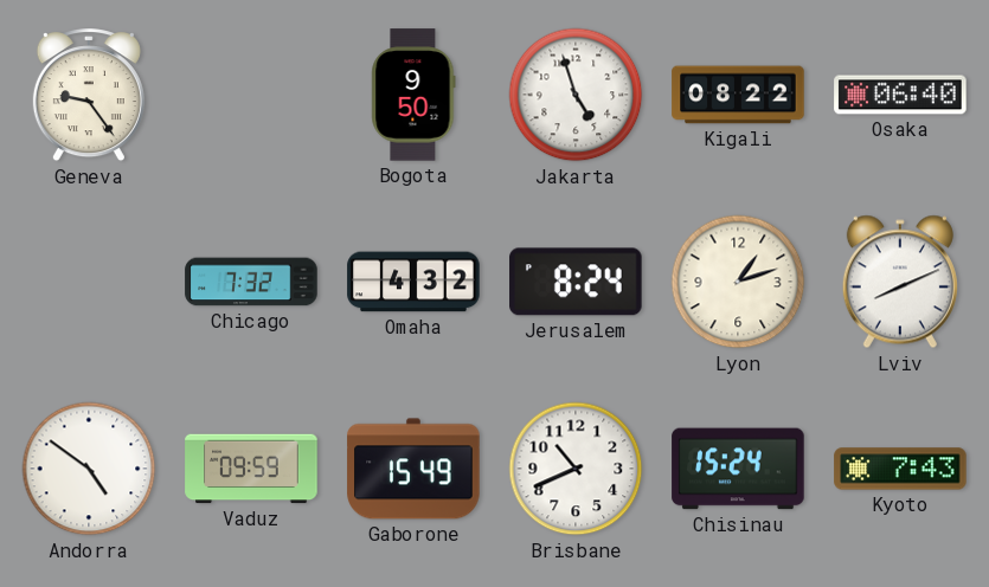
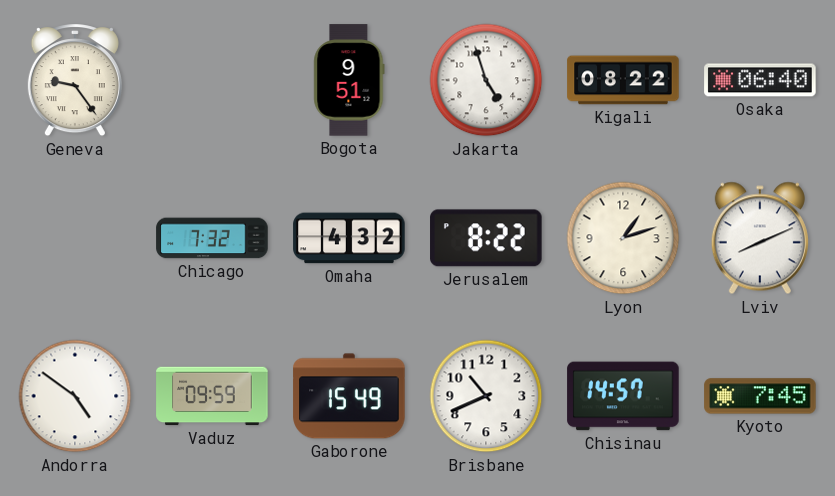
Bogota: 9:50 -> 9:51 (349, 80)
Jerusalem: 8:24 -> 8:22 (486, 238)
Chisinau: 15:24 -> 14:57 (623, 396)
Kyoto: 7:43 -> 7:45 (760, 396)
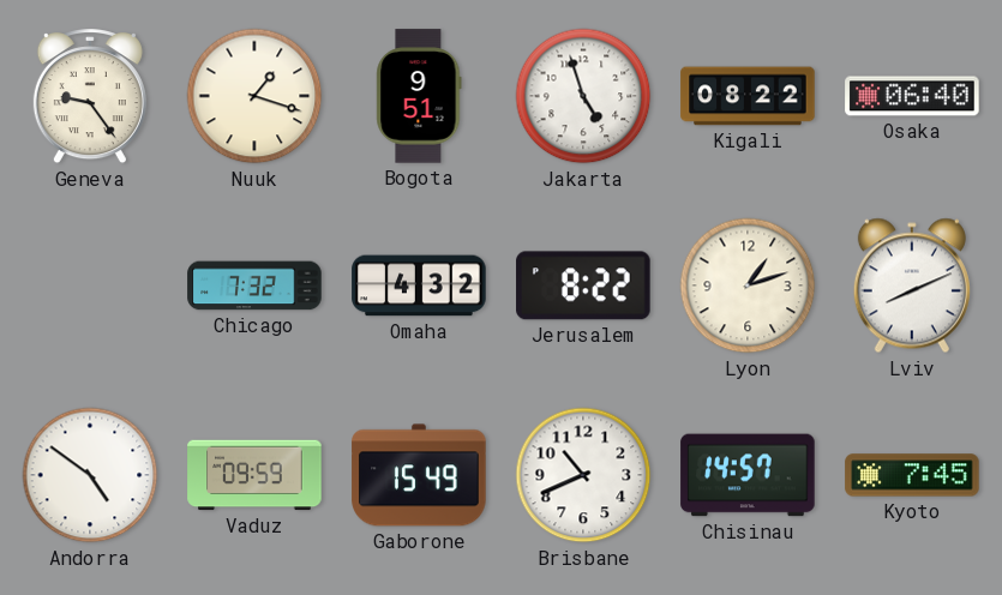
Nuuk: none -> 1:18 (254, 96)
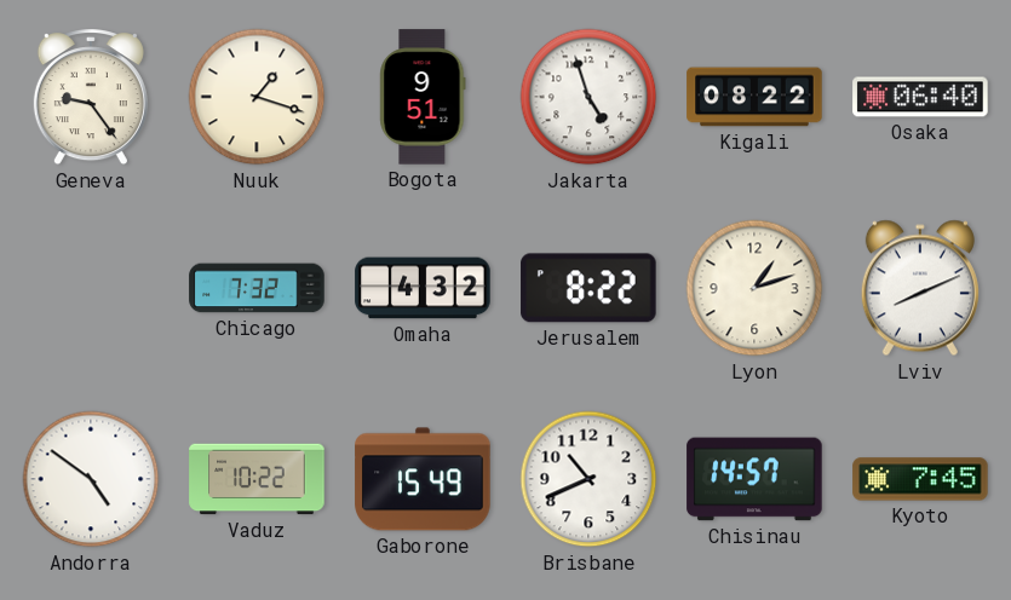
Vaduz: 09:59 -> 10:22 (257, 479)
